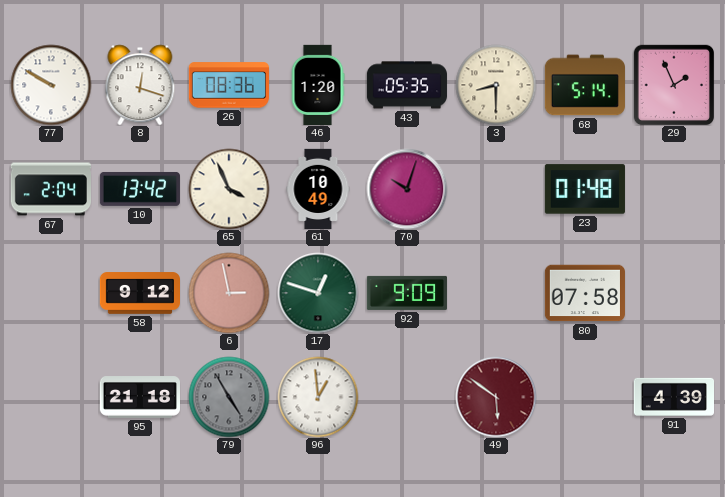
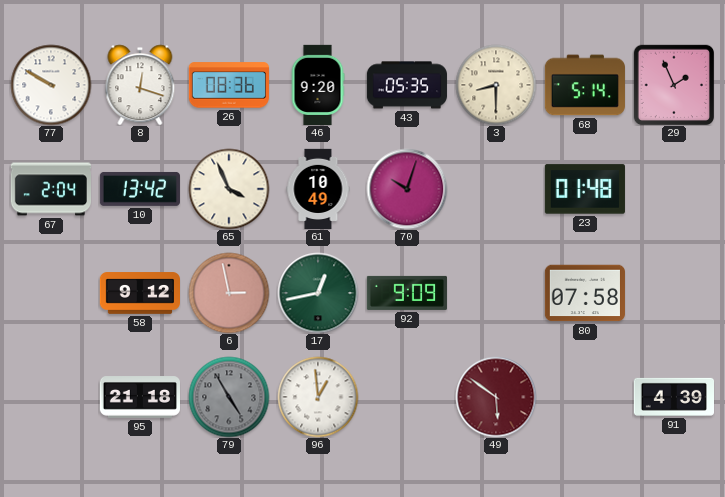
46: 1:20 -> 9:20 (318, 84)
17: 12:48 -> 12:43 (318, 293)
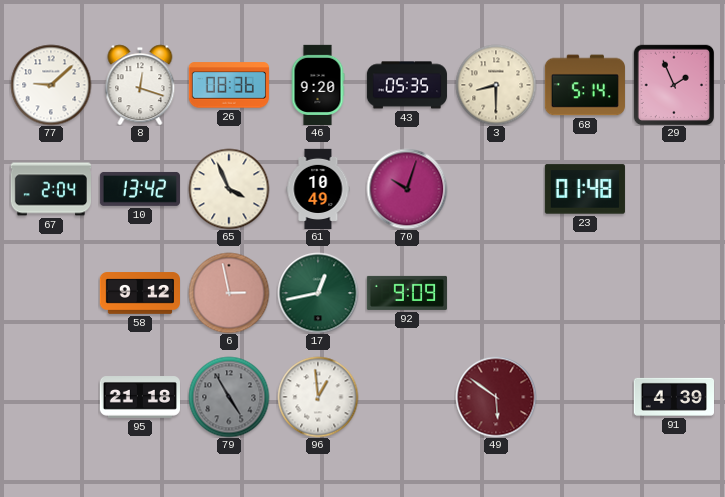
77: 9:50 -> 9:08 (51, 85)
80: 07:58 -> none (584, 293)
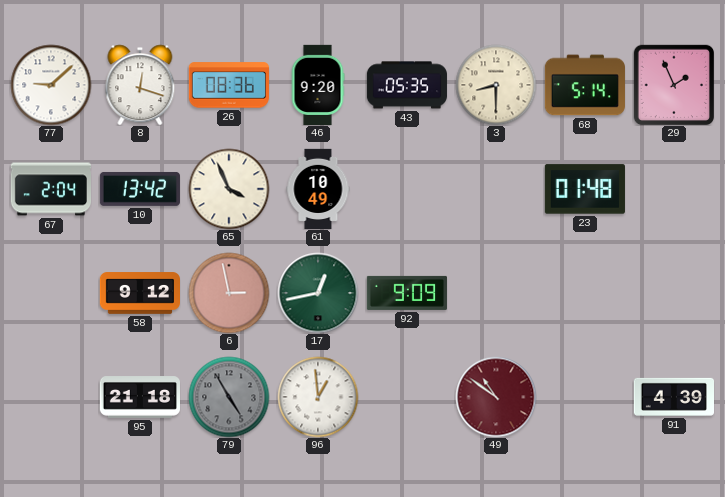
70: 10:03 -> none (407, 189)
49: 5:51 -> 10:51 (496, 397)
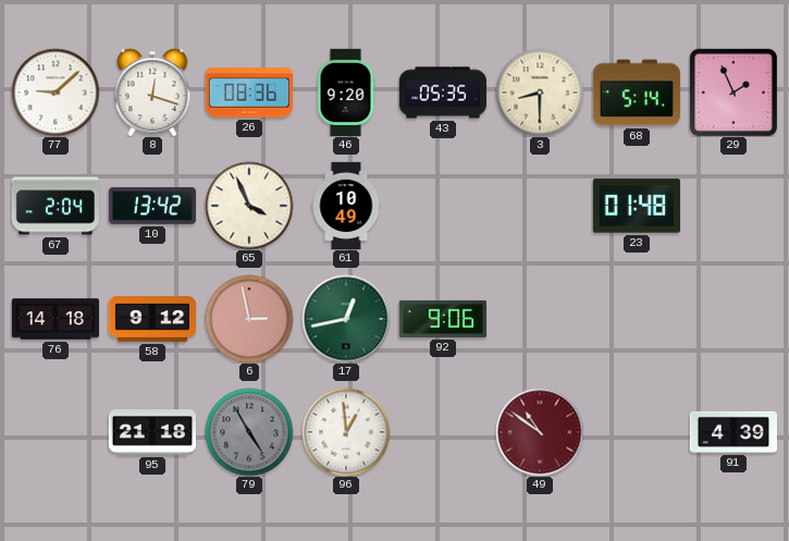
76: none -> 14:18 (54, 319)
92: 9:09 -> 9:06 (443, 319)
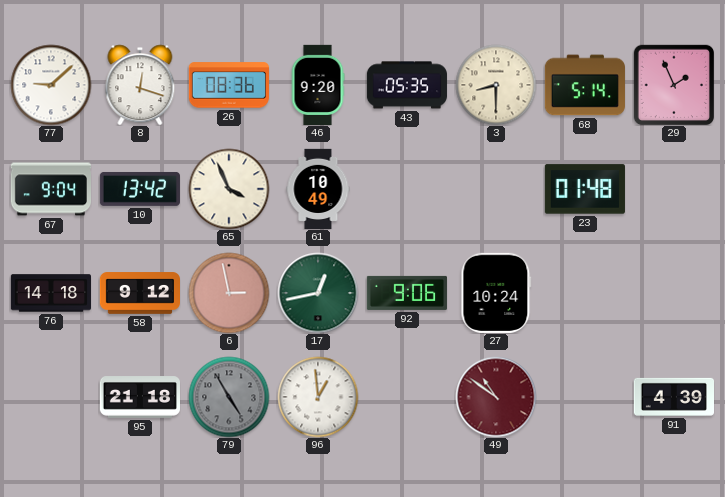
67: 2:04 -> 9:04 (50, 189)
27: none -> 10:24 (496, 293)
